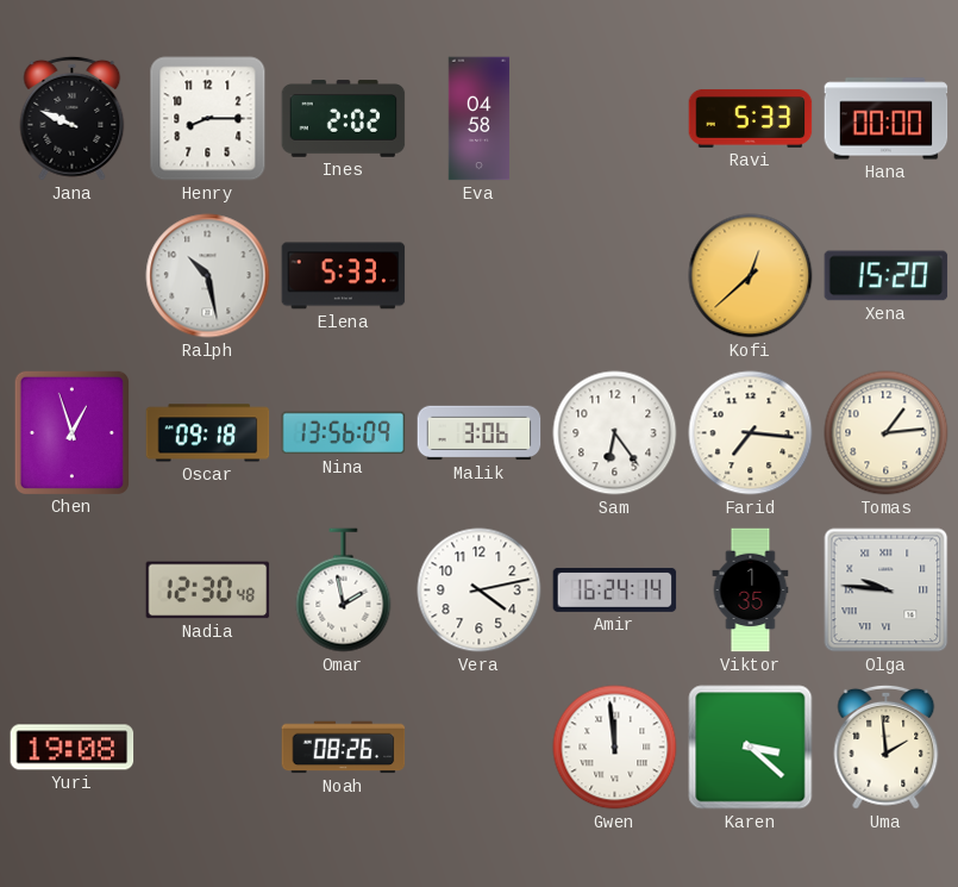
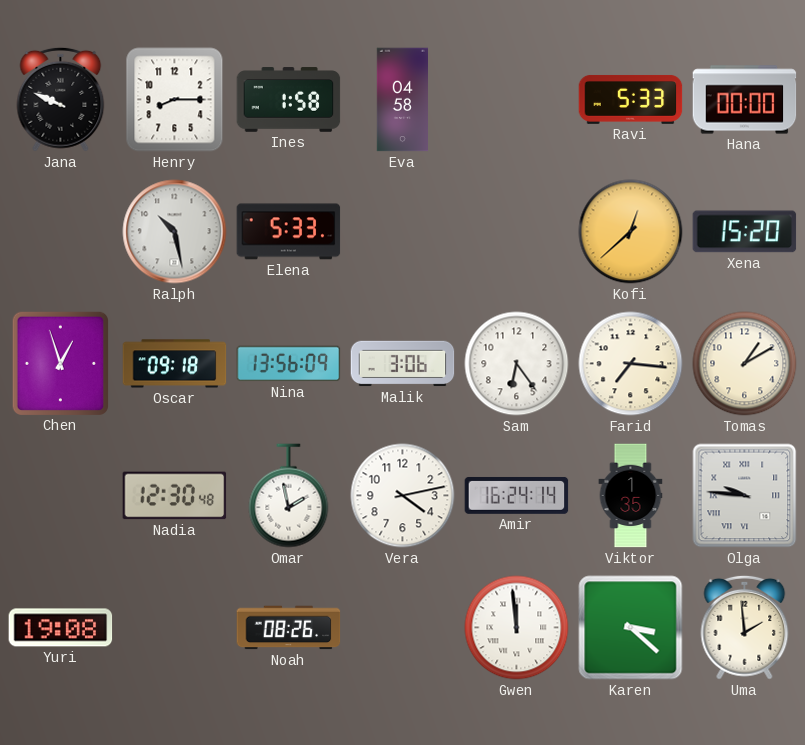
Ines: 2:02 -> 1:58 (289, 100)
Tomas: 1:14 -> 1:10 (745, 364)
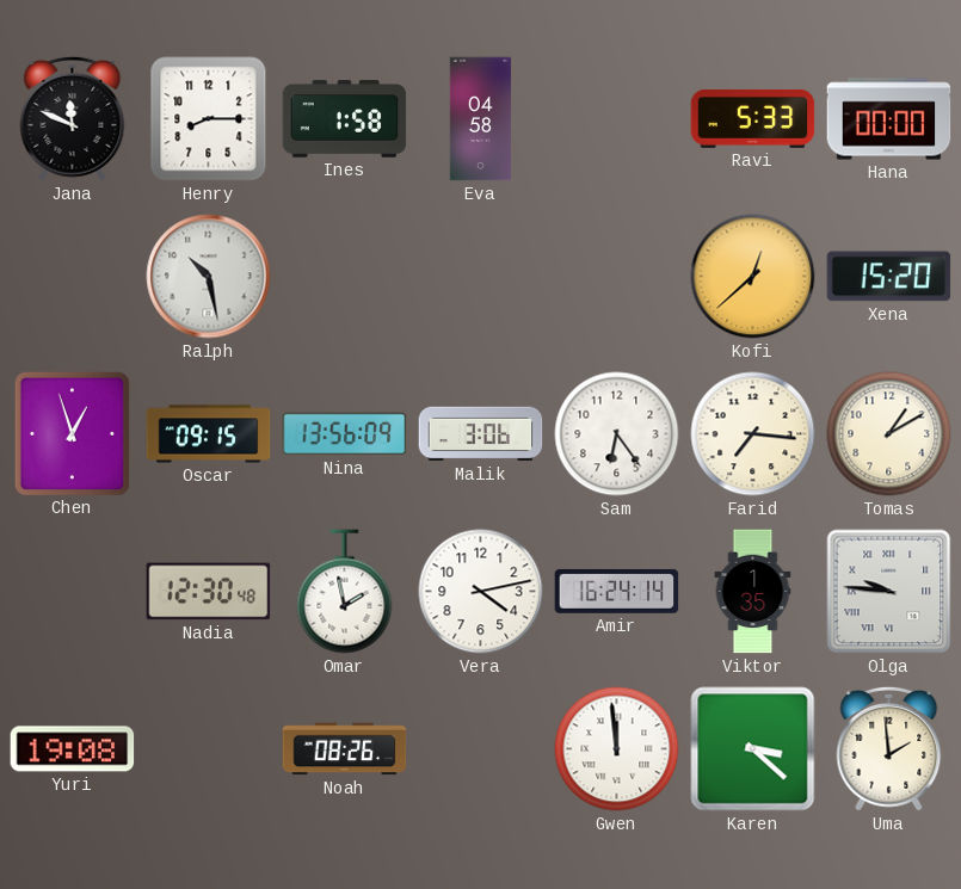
Jana: 9:49 -> 11:49 (73, 118)
Elena: 5:33 -> none (289, 232)
Oscar: 09:18 -> 09:15 (209, 434)
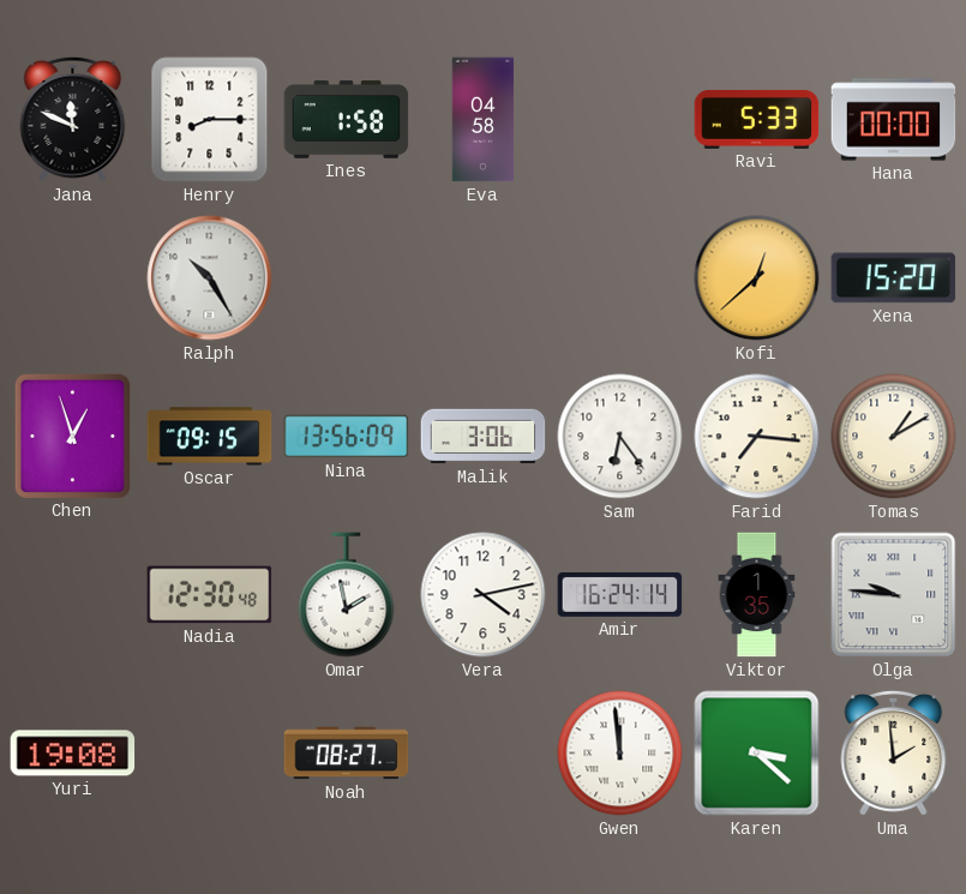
Ralph: 10:28 -> 10:25 (210, 278)
Noah: 08:26 -> 08:27 (347, 754)
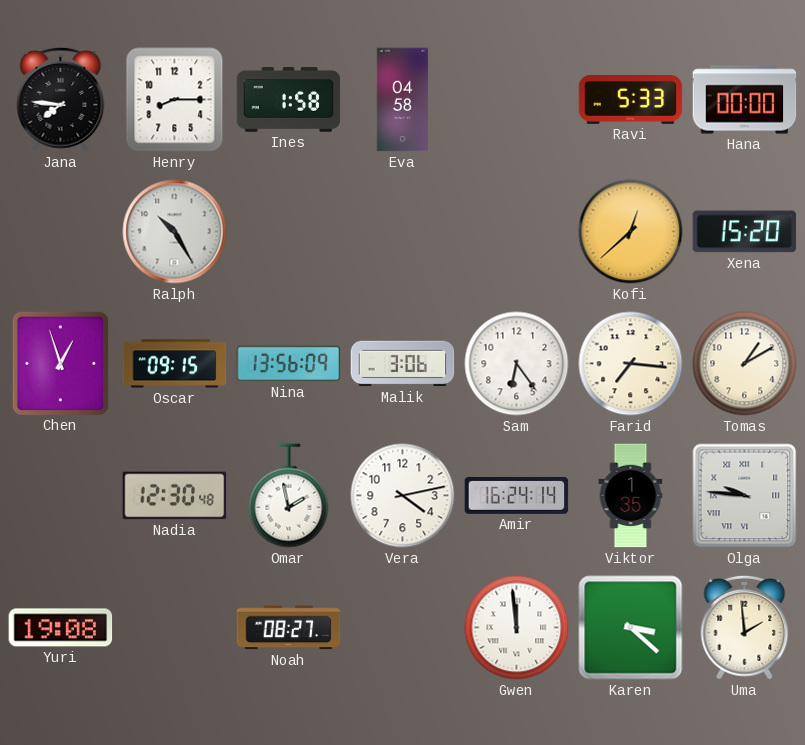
Jana: 11:49 -> 7:46 (61, 99)
